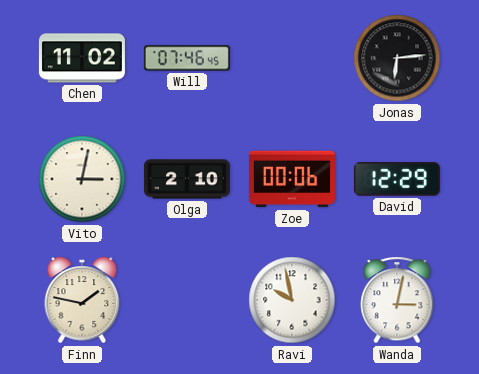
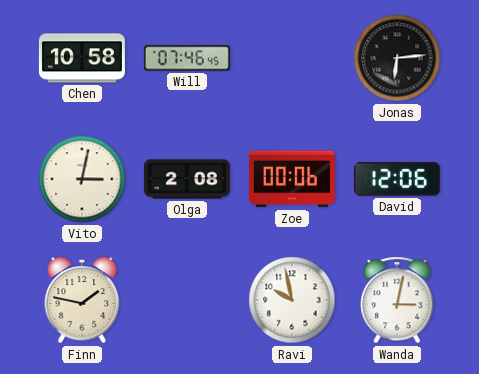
Chen: 11:02 -> 10:58 (82, 58)
Olga: 2:10 -> 2:08 (187, 179)
David: 12:29 -> 12:06 (397, 179)
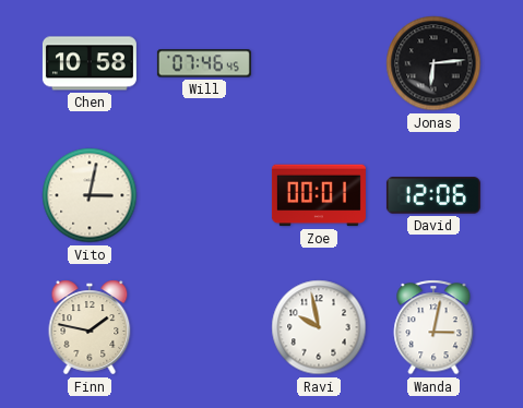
Olga: 2:08 -> none (187, 179)
Zoe: 00:06 -> 00:01 (319, 195)
